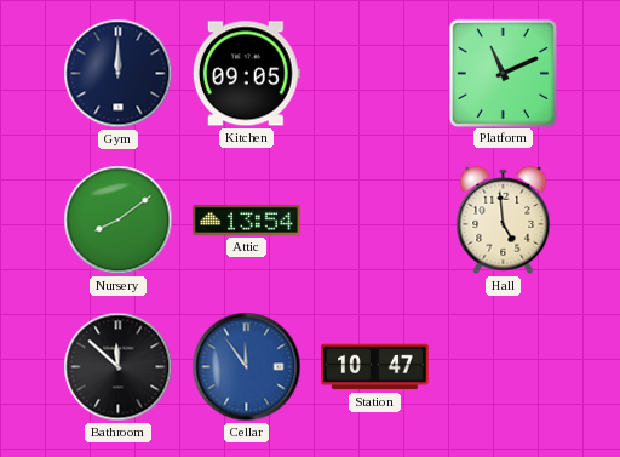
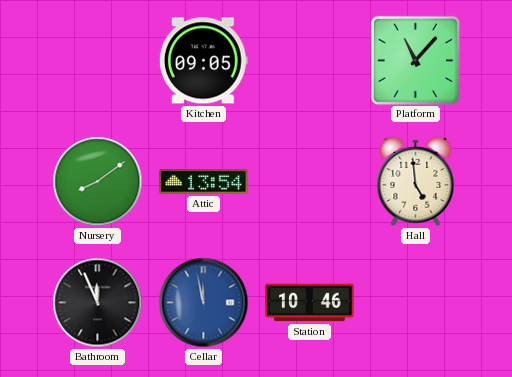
Gym: 12:00 -> none (119, 74)
Platform: 11:11 -> 11:07 (415, 60)
Bathroom: 11:52 -> 11:56 (98, 303)
Cellar: 11:54 -> 11:58 (204, 303)
Station: 10:47 -> 10:46 (310, 303)
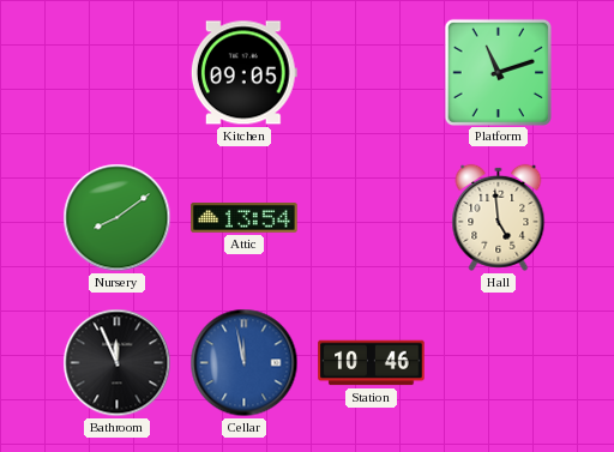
Platform: 11:07 -> 11:12 (498, 72)
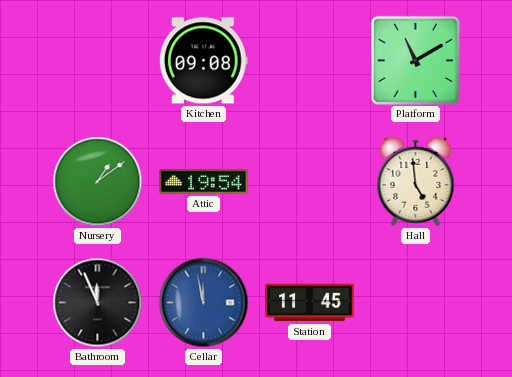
Kitchen: 09:05 -> 09:08 (203, 61)
Platform: 11:12 -> 11:10 (415, 60)
Nursery: 8:09 -> 1:09 (98, 182)
Attic: 13:54 -> 19:54 (204, 182)
Station: 10:46 -> 11:45 (310, 303)
